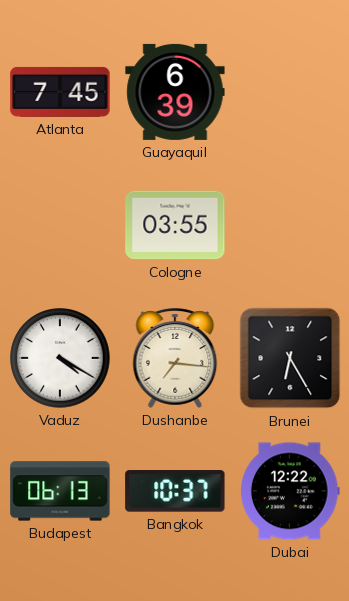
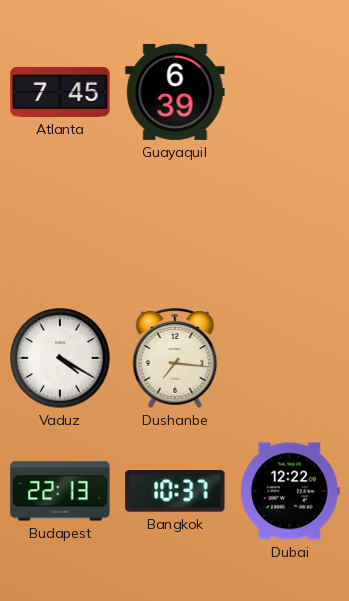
Cologne: 03:55 -> none (175, 225)
Brunei: 6:25 -> none (290, 358)
Budapest: 06:13 -> 22:13 (60, 491)
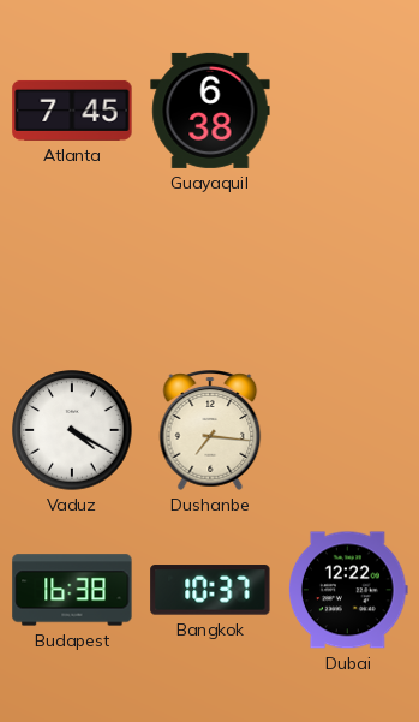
Guayaquil: 6:39 -> 6:38 (210, 111)
Budapest: 22:13 -> 16:38 (72, 590)
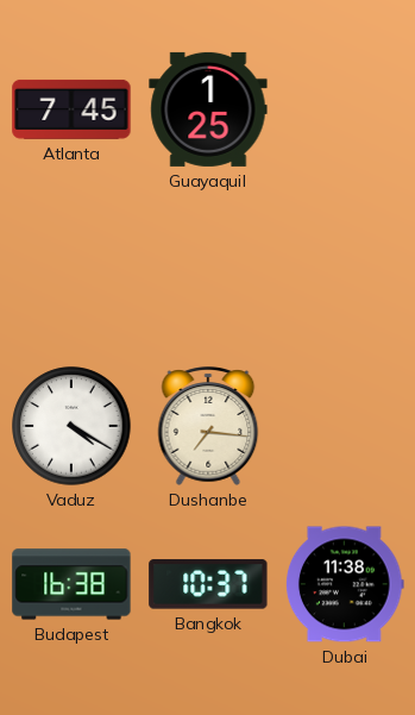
Guayaquil: 6:38 -> 1:25 (208, 109)
Dubai: 12:22 -> 11:38 (346, 584)
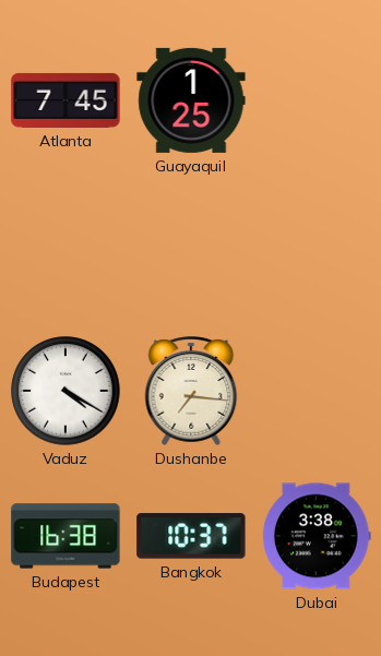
Dubai: 11:38 -> 3:38 (318, 536)
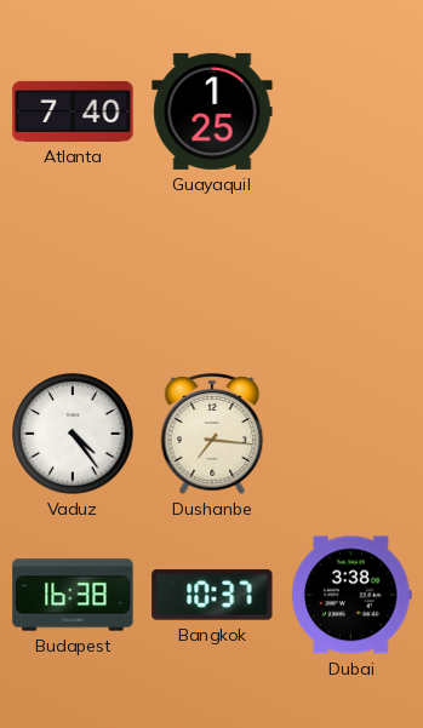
Atlanta: 7:45 -> 7:40 (73, 111)
Vaduz: 4:20 -> 4:24 (73, 434)
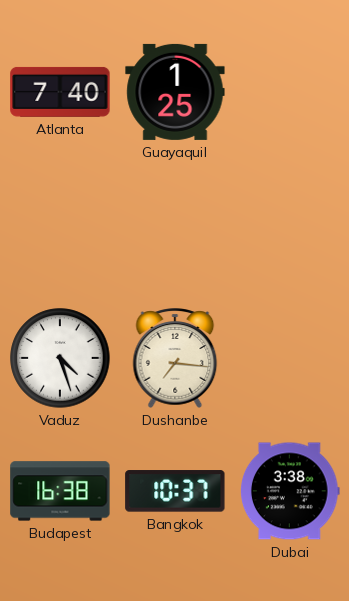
Vaduz: 4:24 -> 4:27 (60, 358)
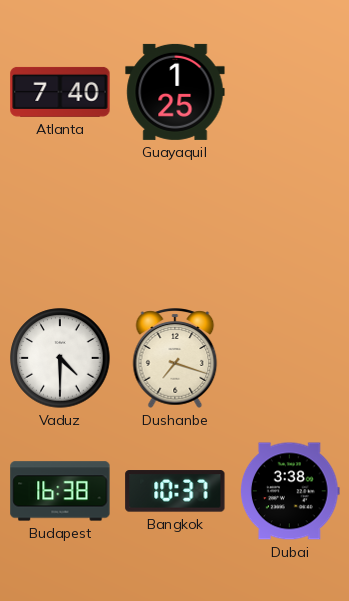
Vaduz: 4:27 -> 4:30 (60, 358)
Dushanbe: 7:16 -> 7:18 (175, 358)
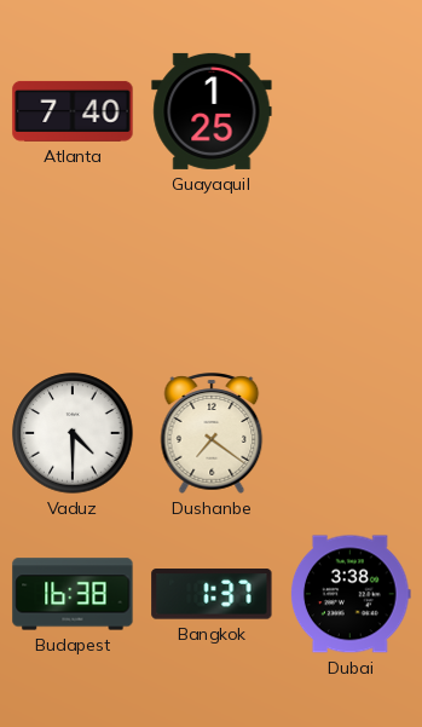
Dushanbe: 7:18 -> 7:21 (212, 433)
Bangkok: 10:37 -> 1:37 (212, 594)
